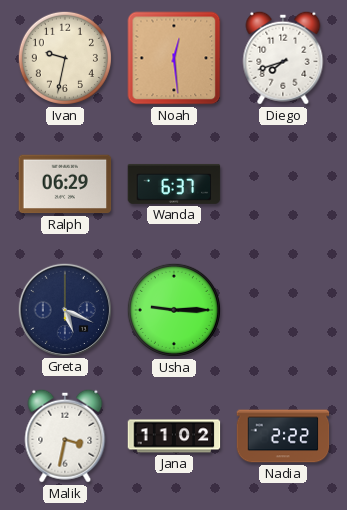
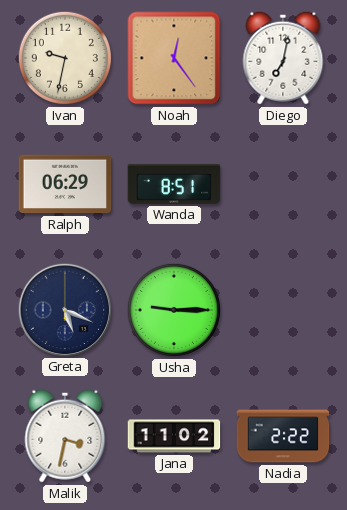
Noah: 12:29 -> 12:24 (174, 58)
Diego: 7:42 -> 7:02 (283, 58)
Wanda: 6:37 -> 8:51 (174, 184)
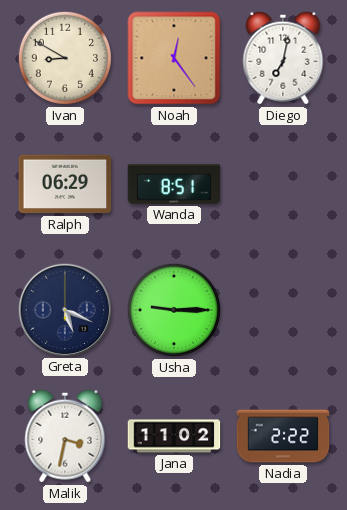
Ivan: 9:32 -> 8:50 (65, 58)
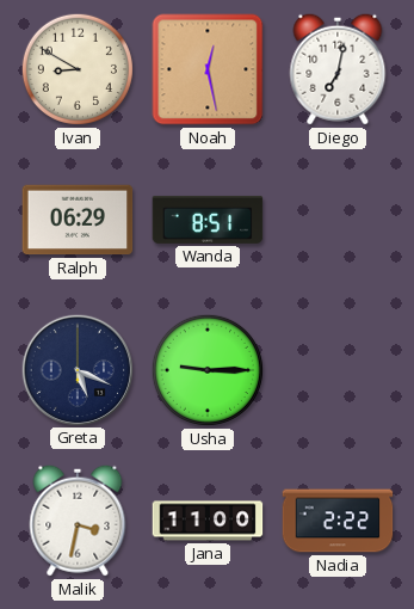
Noah: 12:24 -> 12:28 (208, 69)
Jana: 11:02 -> 11:00 (208, 521)
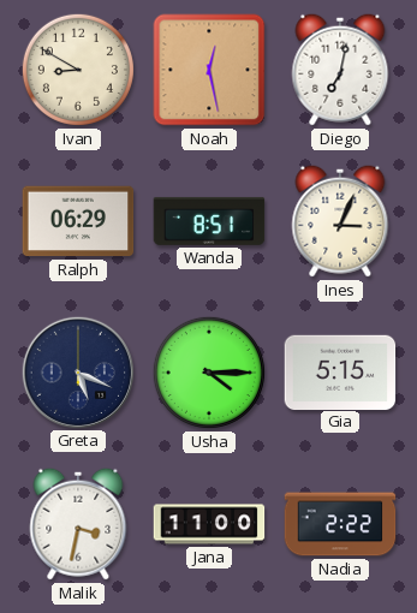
Ines: none -> 3:04 (340, 221)
Usha: 9:15 -> 4:15 (209, 373)
Gia: none -> 5:15 (340, 371)
